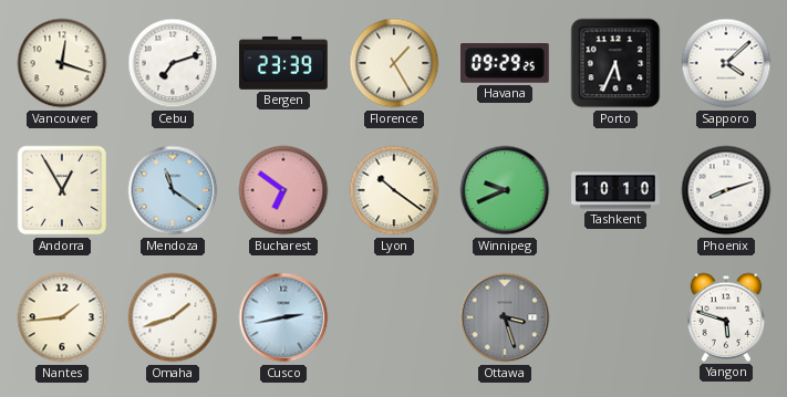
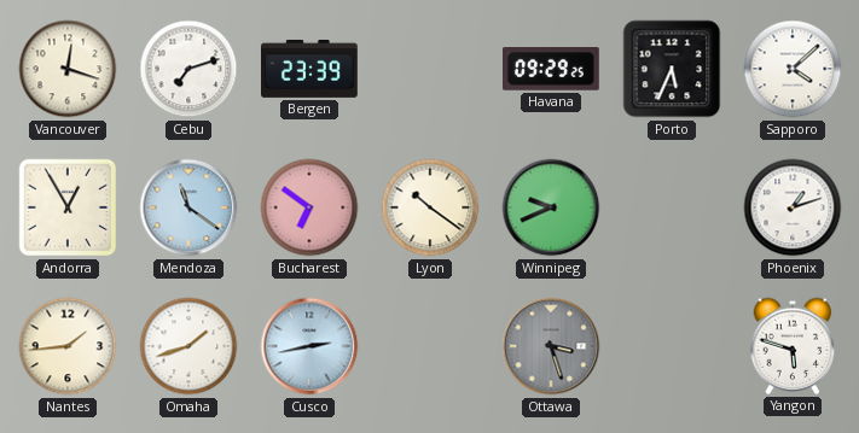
Florence: 1:25 -> none (394, 63)
Tashkent: 10:10 -> none (615, 190)
Phoenix: 8:12 -> 1:12 (793, 207)
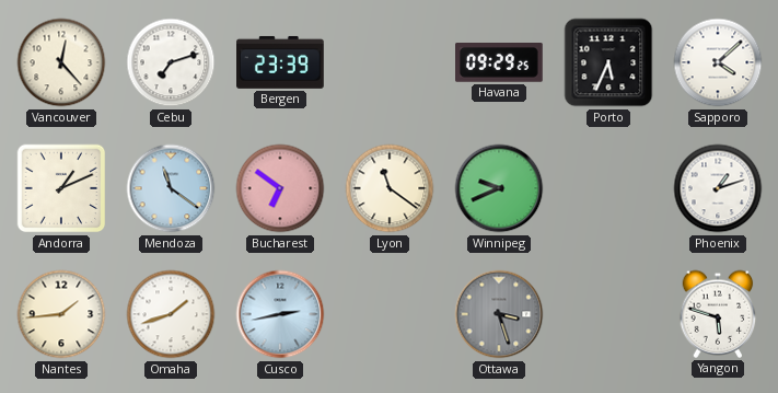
Vancouver: 12:18 -> 12:23 (61, 62)
Andorra: 12:55 -> 1:11 (61, 188)
Lyon: 10:21 -> 11:21 (390, 188)
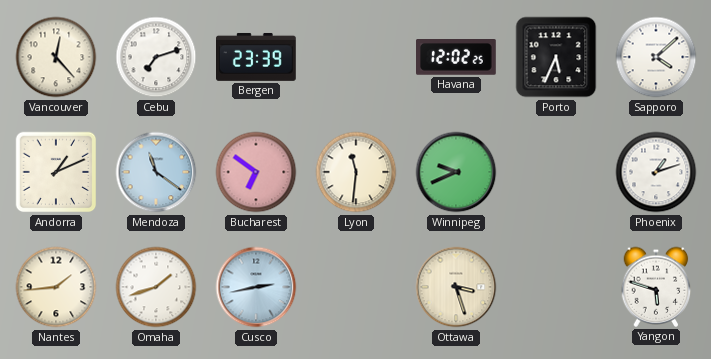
Havana: 09:29 -> 12:02 (457, 58)
Lyon: 11:21 -> 11:31 (356, 172)
Ottawa dial: grey -> cream (456, 287)
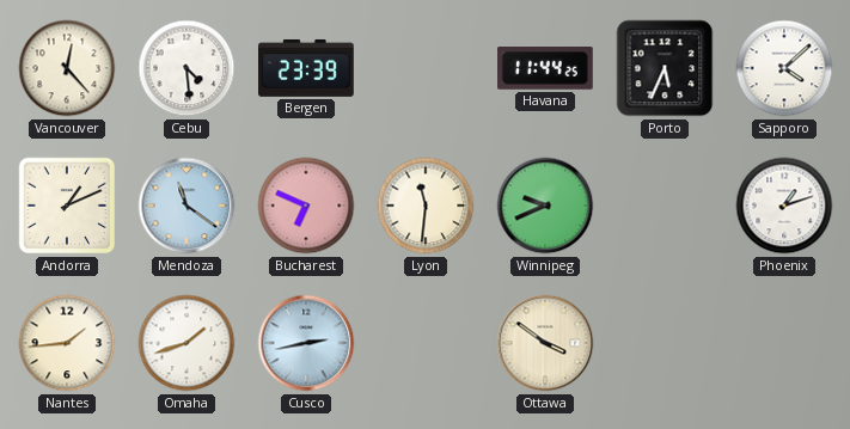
Cebu: 7:12 -> 4:29 (186, 68)
Havana: 12:02 -> 11:44 (546, 69)
Bucharest: 6:51 -> 6:49 (306, 206)
Ottawa: 3:27 -> 3:51 (545, 343)
Yangon: 5:48 -> none (656, 287)
